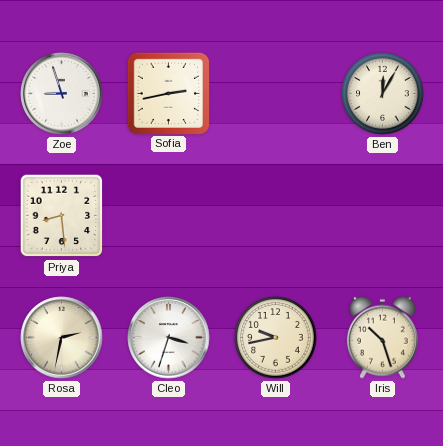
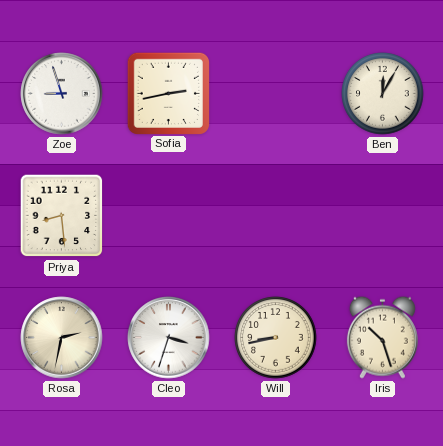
Will: 9:43 -> 8:43 (276, 338)
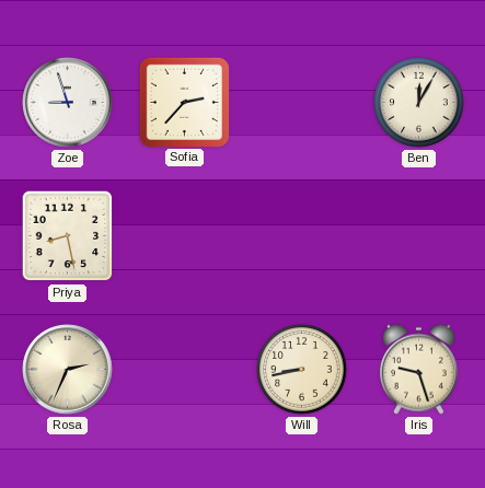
Sofia: 2:43 -> 2:37 (184, 102)
Priya: 8:29 -> 8:28 (68, 236)
Rosa: 2:32 -> 2:34 (68, 370)
Cleo: 3:33 -> none (169, 338)
Iris: 10:27 -> 9:27 (418, 369)
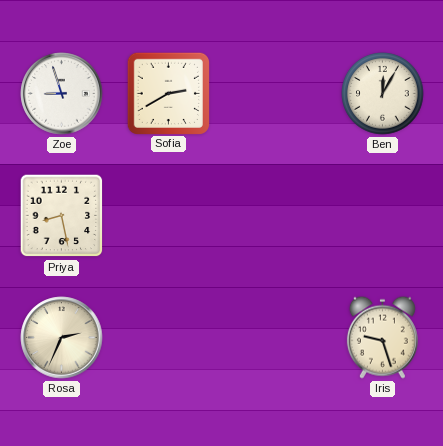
Sofia: 2:37 -> 2:40 (168, 93)
Will: 8:43 -> none (302, 370)
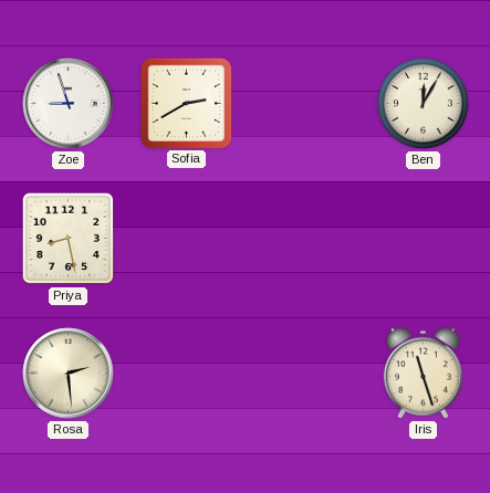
Rosa: 2:34 -> 2:29 (69, 374)
Iris: 9:27 -> 11:27 (423, 373)
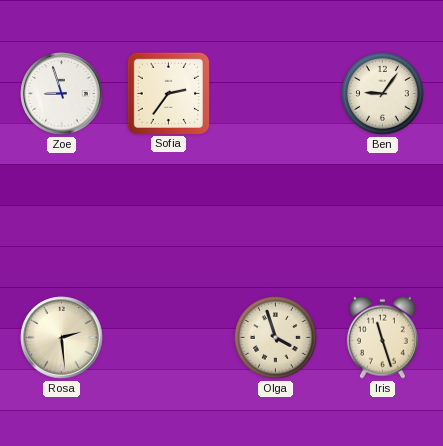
Sofia: 2:40 -> 2:36 (168, 93)
Ben: 12:05 -> 9:06 (383, 94)
Priya: 8:28 -> none (69, 239)
Olga: none -> 3:57 (276, 338)
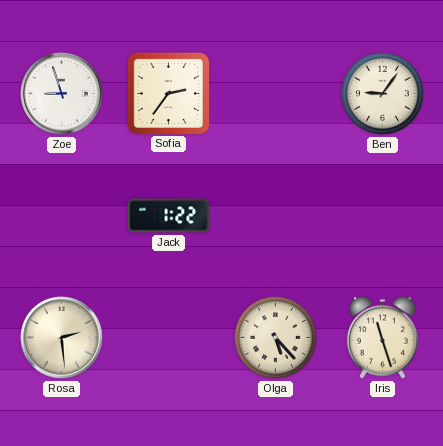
Jack: none -> 1:22 (169, 216)
Olga: 3:57 -> 5:23 (276, 338)
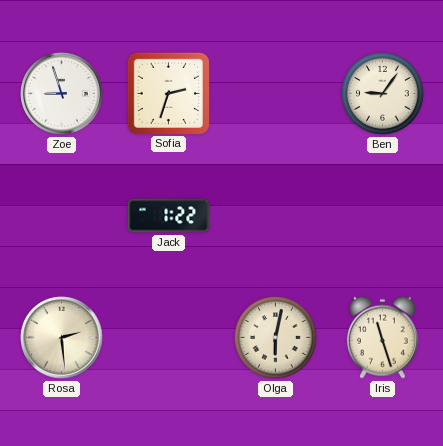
Sofia: 2:36 -> 2:33 (168, 93)
Olga: 5:23 -> 6:02 (276, 338)
